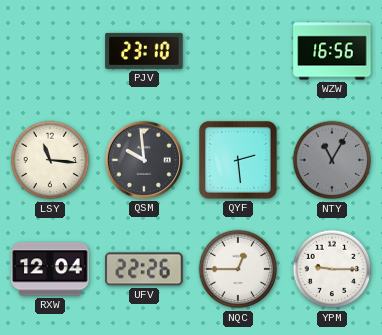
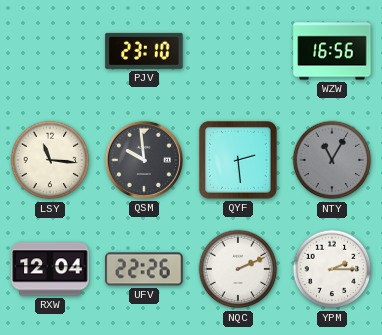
NQC: 12:45 -> 2:11 (238, 269)
YPM: 9:15 -> 2:15 (332, 269)
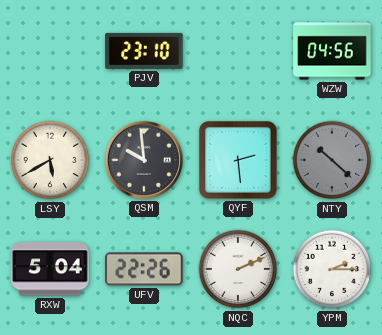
WZW: 16:56 -> 04:56 (332, 51)
LSY: 11:16 -> 5:40 (50, 160)
NTY: 11:05 -> 10:22 (332, 160)
RXW: 12:04 -> 5:04 (50, 269)
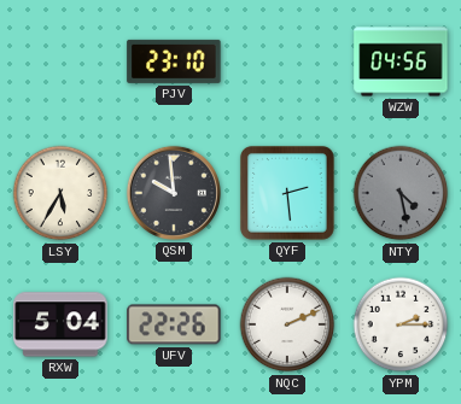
LSY: 5:40 -> 5:35 (60, 193)
NTY: 10:22 -> 4:28 (401, 193)
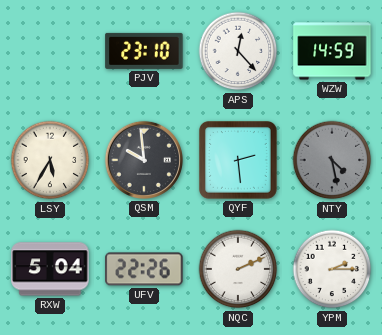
APS: none -> 12:23 (238, 51)
WZW: 04:56 -> 14:59 (332, 51)
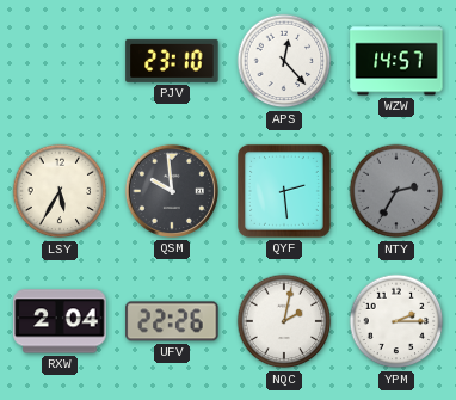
WZW: 14:59 -> 14:57 (396, 61)
NTY: 4:28 -> 2:35 (396, 191)
RXW: 5:04 -> 2:04 (60, 321)
NQC: 2:11 -> 2:02 (284, 321)
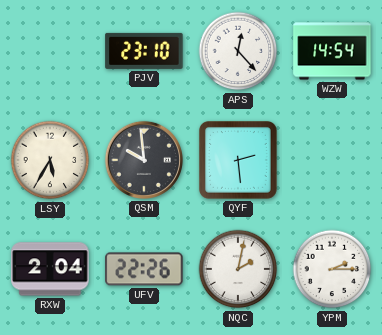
WZW: 14:57 -> 14:54 (332, 51)
NTY: 2:35 -> none (396, 191)
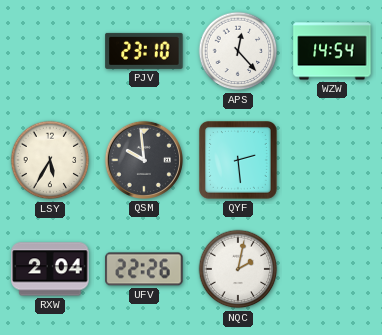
YPM: 2:15 -> none (332, 269)
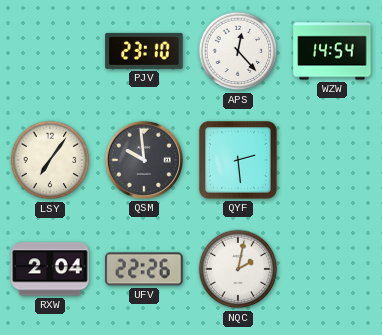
LSY: 5:35 -> 7:06 (50, 160)
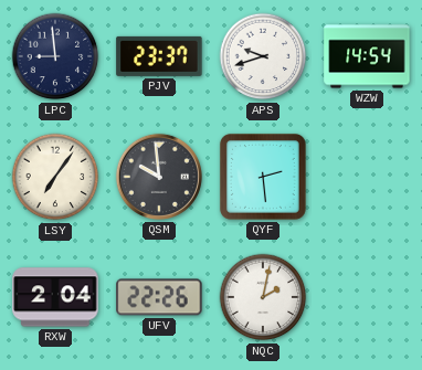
LPC: none -> 8:59 (55, 56)
PJV: 23:10 -> 23:37 (159, 56)
APS: 12:23 -> 9:42 (263, 56)
